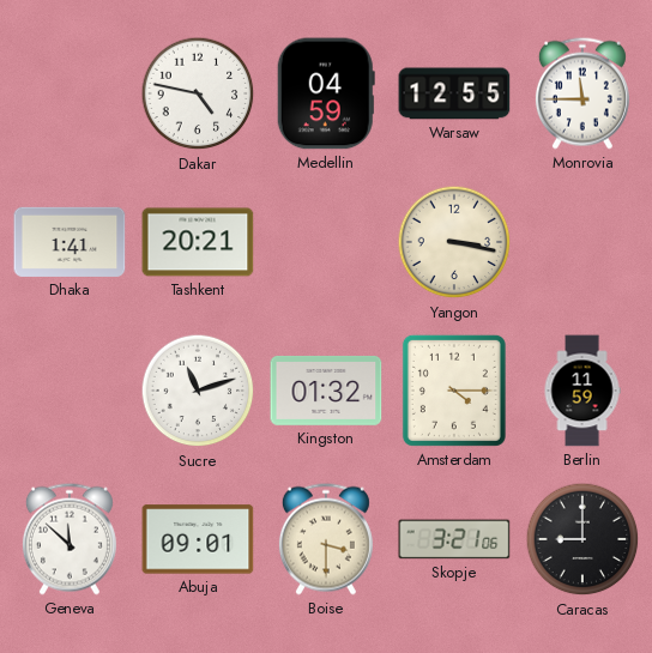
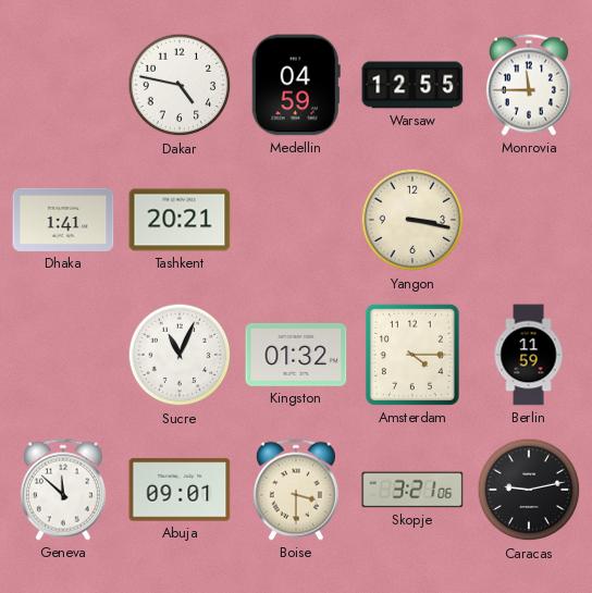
Sucre: 11:12 -> 11:04 (180, 355)
Caracas: 9:00 -> 9:13 (529, 490)
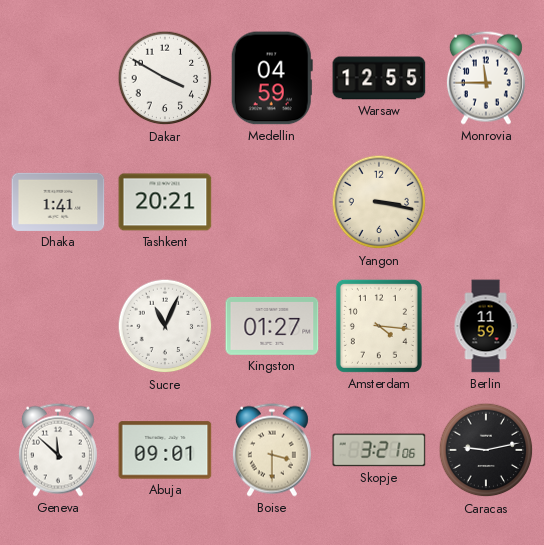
Dakar: 4:47 -> 3:50 (165, 78)
Kingston: 01:32 -> 01:27 (272, 326)
Amsterdam: 4:15 -> 4:16 (379, 326)
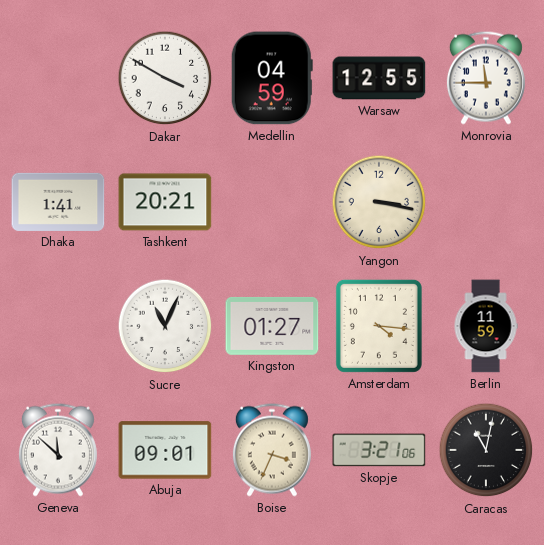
Boise: 3:30 -> 3:34 (272, 450)
Caracas: 9:13 -> 11:02 (486, 450)
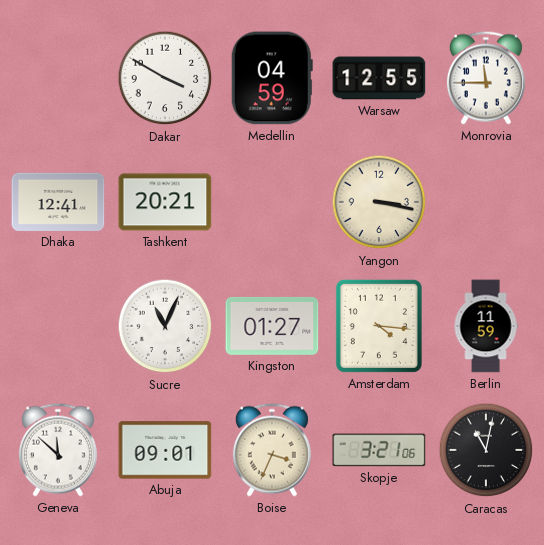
Dhaka: 1:41 -> 12:41 (58, 202)
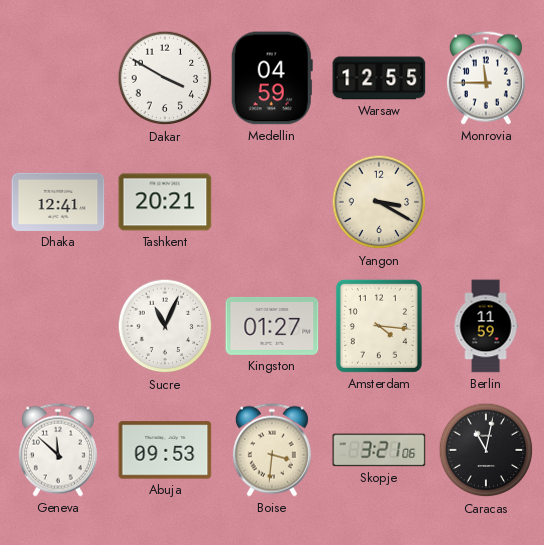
Yangon: 3:17 -> 3:20 (379, 202)
Abuja: 09:01 -> 09:53 (165, 450)
Boise: 3:34 -> 3:31 (272, 450)
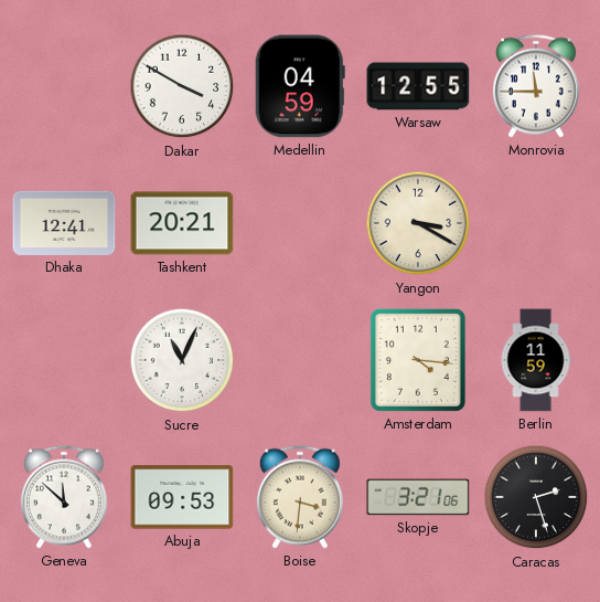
Kingston: 01:27 -> none (272, 326)
Caracas: 11:02 -> 2:27 (536, 497)
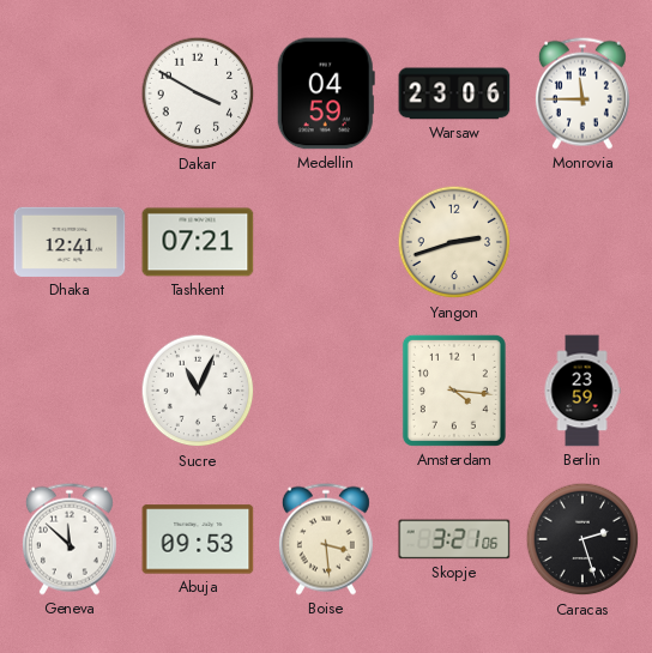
Warsaw: 12:55 -> 23:06 (454, 93)
Tashkent: 20:21 -> 07:21 (198, 242)
Yangon: 3:20 -> 2:42 (454, 242)
Berlin: 11:59 -> 23:59 (582, 391)
Boise: 3:31 -> 3:29 (326, 539)
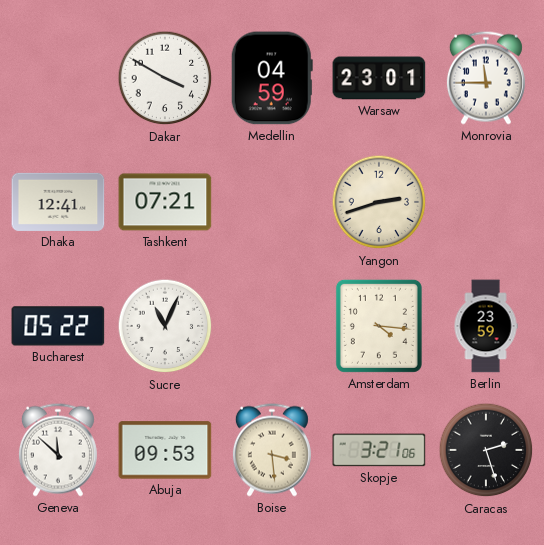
Warsaw: 23:06 -> 23:01 (379, 78)
Bucharest: none -> 05:22 (58, 326)
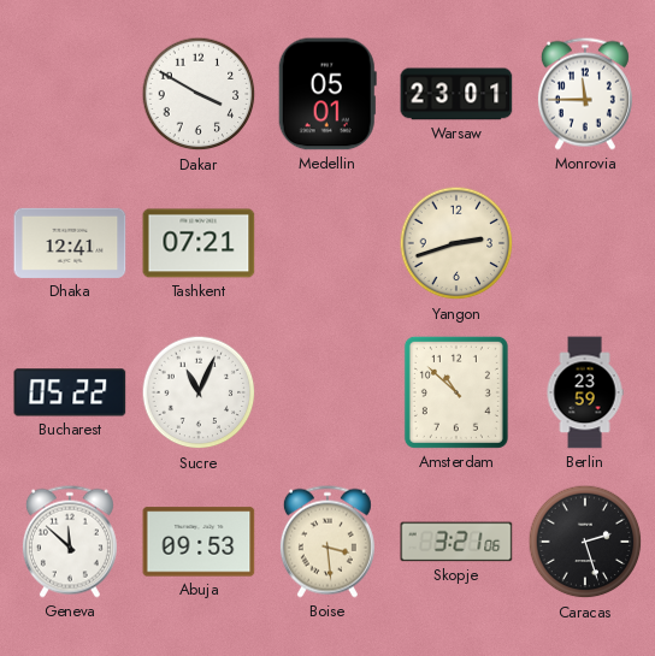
Medellin: 04:59 -> 05:01 (327, 94)
Amsterdam: 4:16 -> 10:52 (456, 392)
